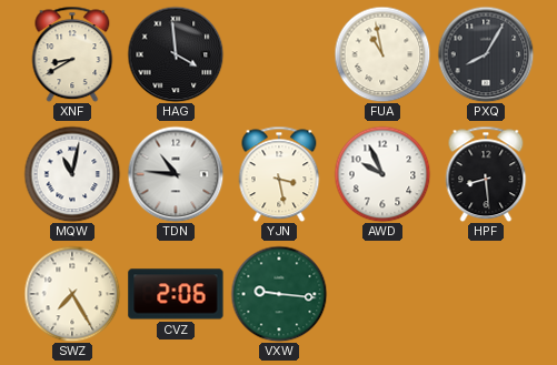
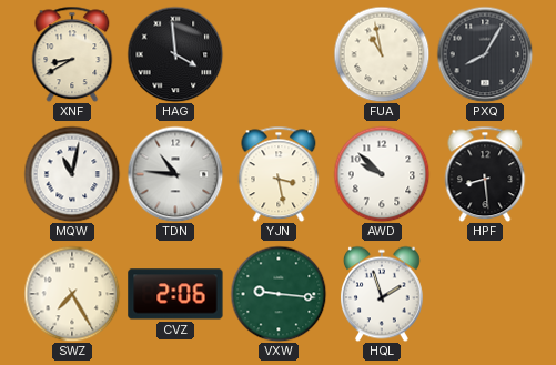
AWD: 9:56 -> 9:52 (382, 174)
HQL: none -> 1:57 (382, 294)
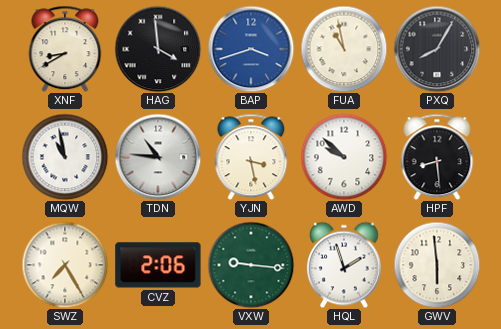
BAP: none -> 3:42 (251, 49)
MQW: 11:02 -> 10:58 (65, 157)
GWV: none -> 5:59 (437, 265)
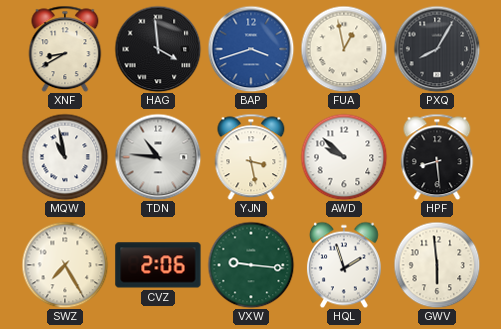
FUA: 10:58 -> 12:58 (344, 49)
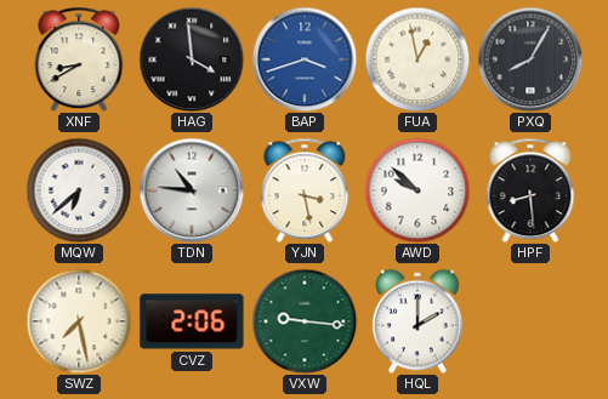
MQW: 10:58 -> 6:38 (79, 190)
SWZ: 7:25 -> 7:28 (79, 321)
HQL: 1:57 -> 2:00 (417, 321)
GWV: 5:59 -> none (437, 265)
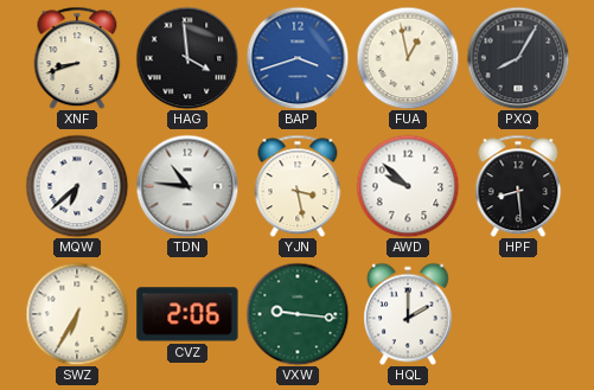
XNF: 8:40 -> 8:42 (77, 58)
SWZ: 7:28 -> 6:35 (77, 314)
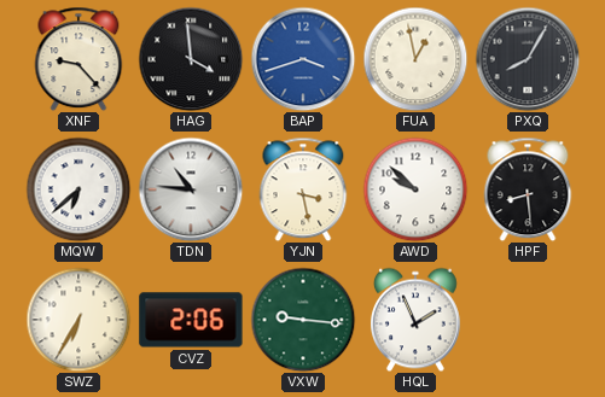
XNF: 8:42 -> 9:23 (78, 59)
HQL: 2:00 -> 1:56 (415, 320)
